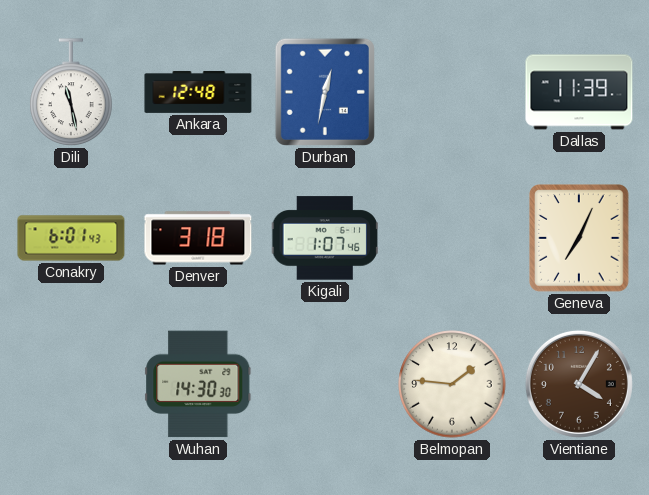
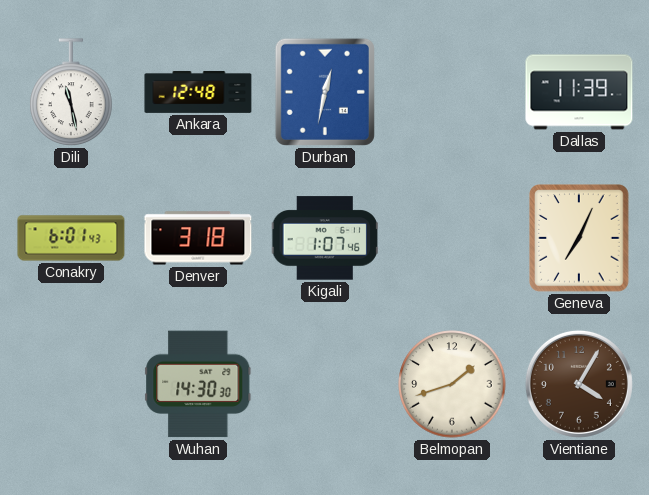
Belmopan: 1:46 -> 1:42 (452, 384)
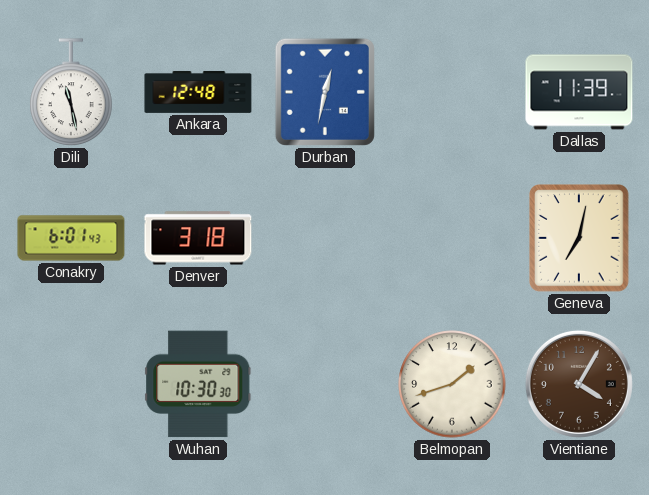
Kigali: 1:07 -> none (324, 238)
Geneva: 7:04 -> 7:02 (579, 238)
Wuhan: 14:30 -> 10:30 (198, 384)
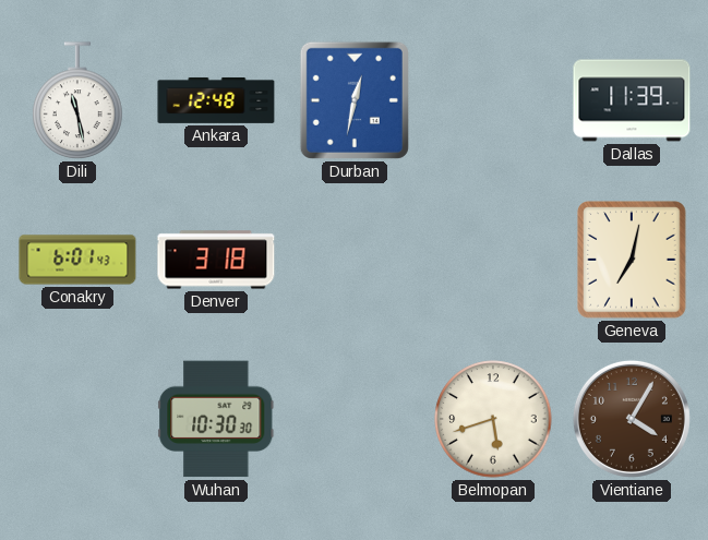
Belmopan: 1:42 -> 5:42 (493, 419)
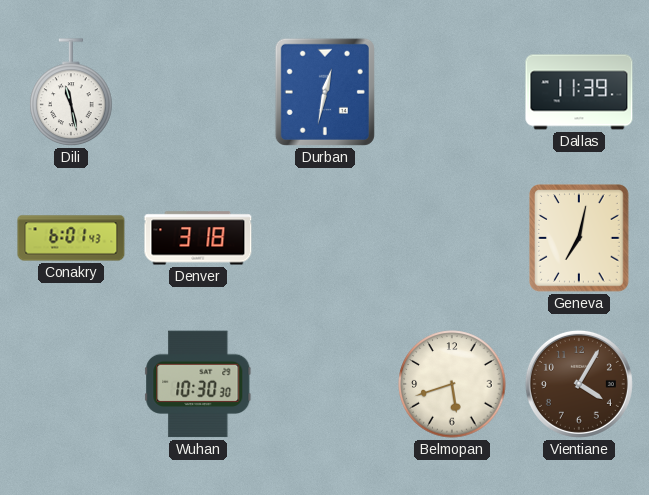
Ankara: 12:48 -> none (216, 100)
